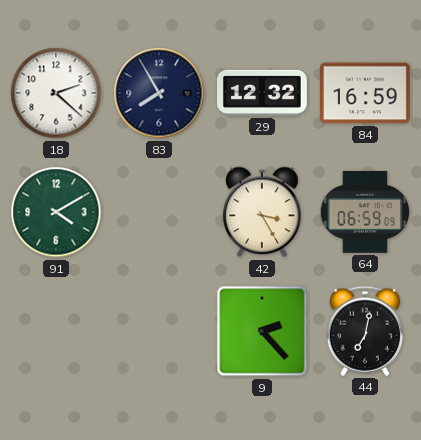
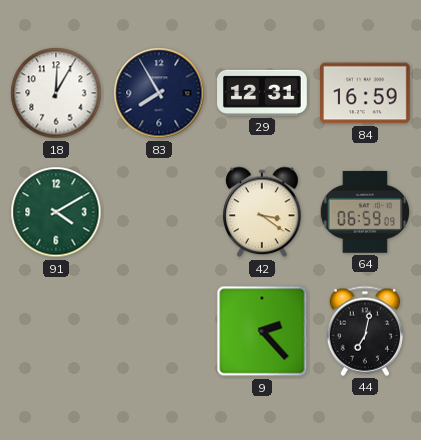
18: 2:22 -> 12:05 (56, 93)
29: 12:32 -> 12:31 (262, 93)
42: 3:25 -> 3:21 (262, 212)
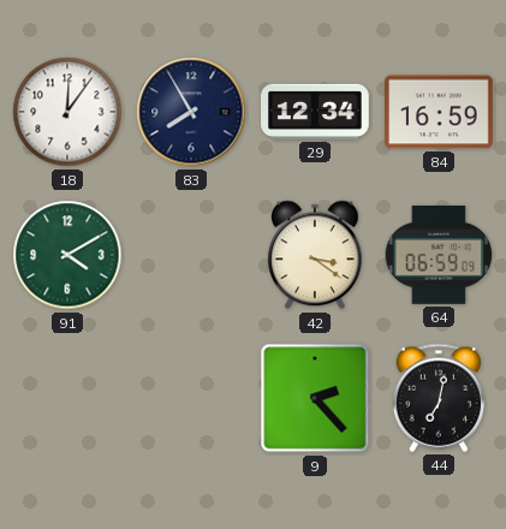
18: 12:05 -> 12:06 (67, 112)
29: 12:31 -> 12:34 (315, 112)
